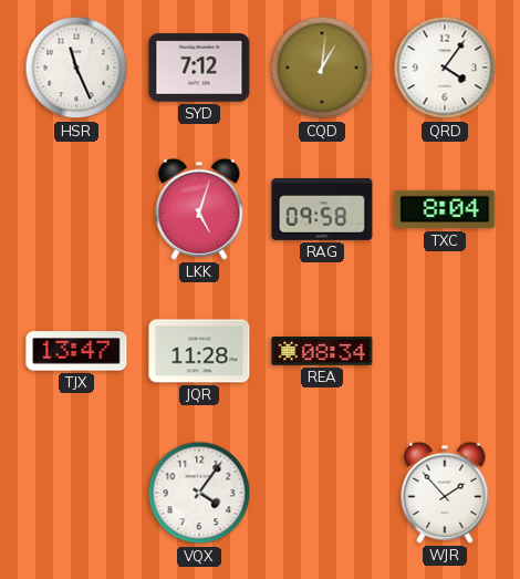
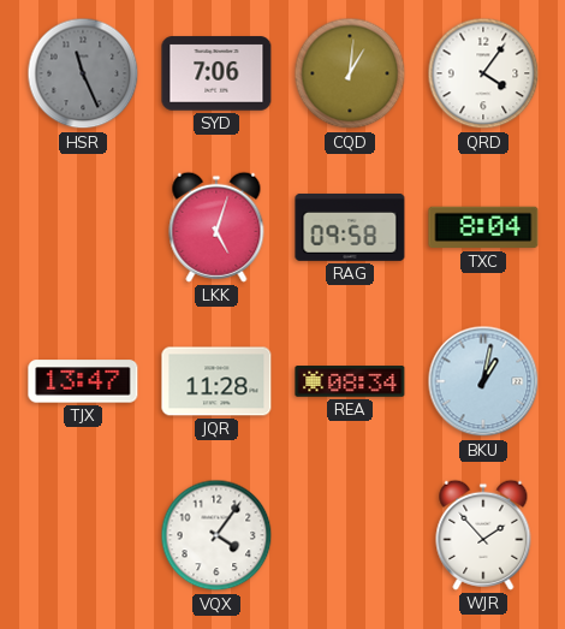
HSR dial: white -> grey (83, 73)
SYD: 7:12 -> 7:06 (216, 73)
BKU: none -> 1:02 (483, 381)
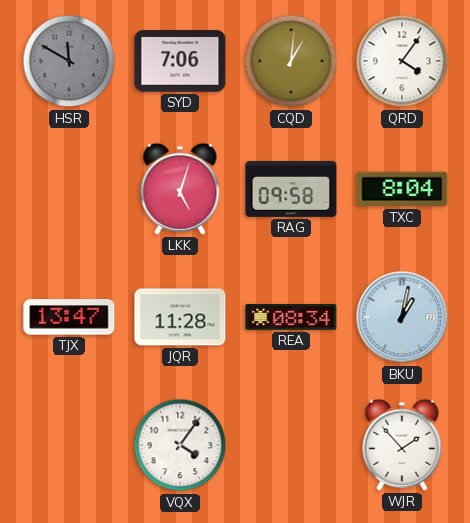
HSR: 11:26 -> 11:50 (69, 61)
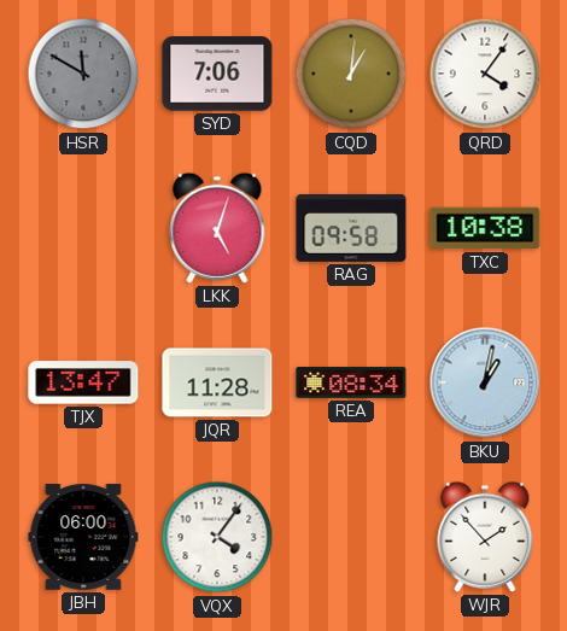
TXC: 8:04 -> 10:38 (485, 228)
JBH: none -> 06:00 (83, 537)
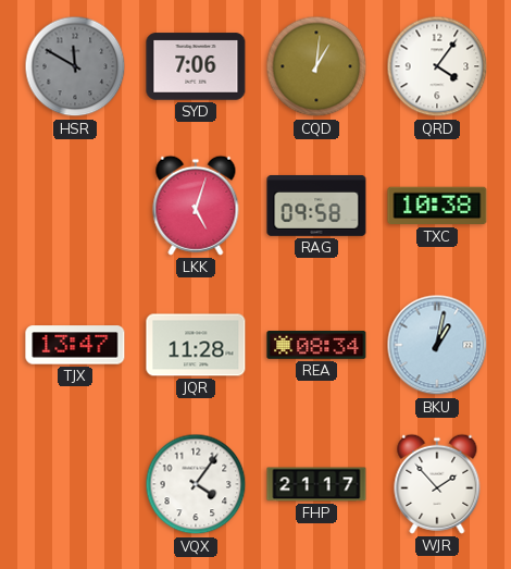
JBH: 06:00 -> none (83, 537)
FHP: none -> 21:17 (316, 484)
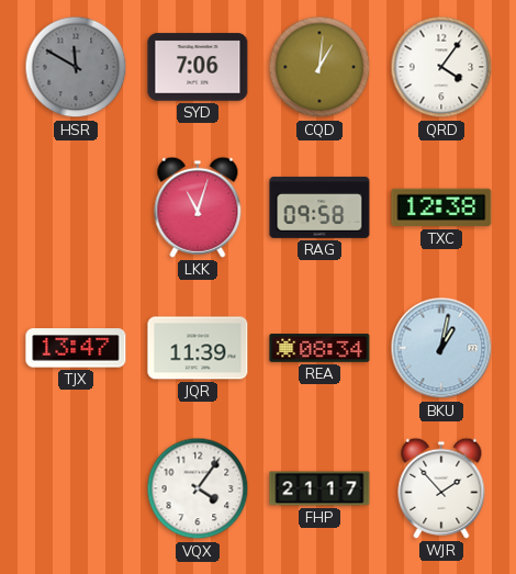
LKK: 5:03 -> 11:03 (198, 207)
TXC: 10:38 -> 12:38 (441, 207)
JQR: 11:28 -> 11:39 (198, 348)
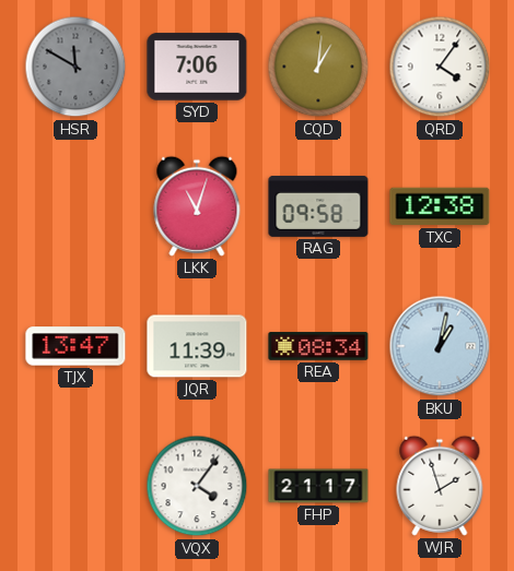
WJR: 1:53 -> 1:57 (440, 486)
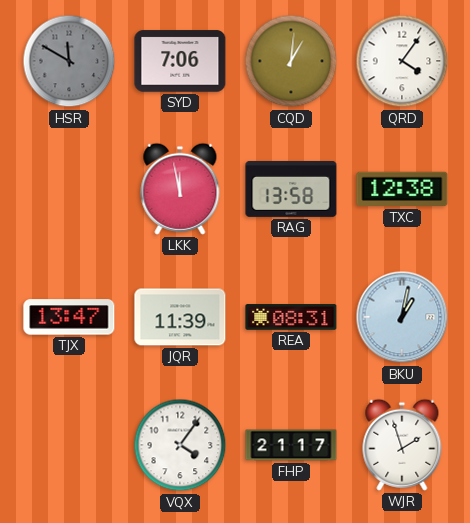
LKK: 11:03 -> 11:58 (180, 189)
RAG: 09:58 -> 13:58 (291, 189)
REA: 08:34 -> 08:31 (291, 317)
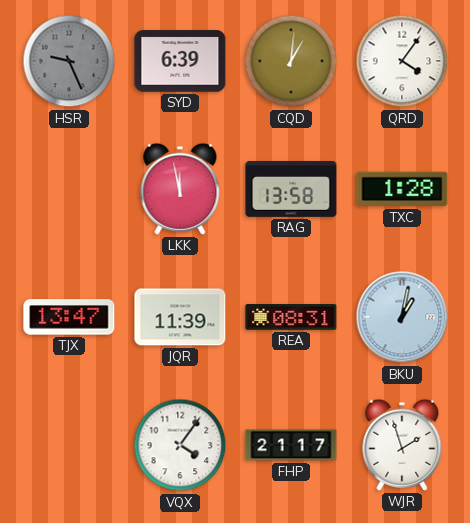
HSR: 11:50 -> 9:26 (69, 61)
SYD: 7:06 -> 6:39 (180, 61)
TXC: 12:38 -> 1:28 (402, 189)
